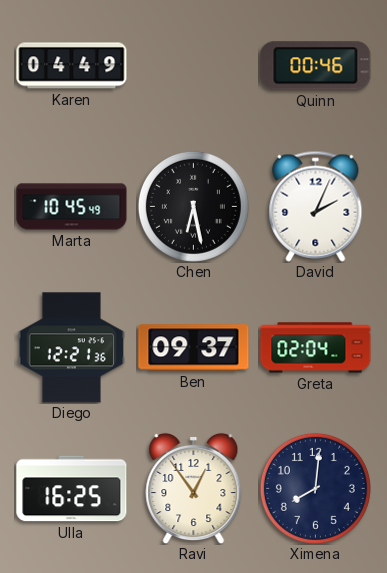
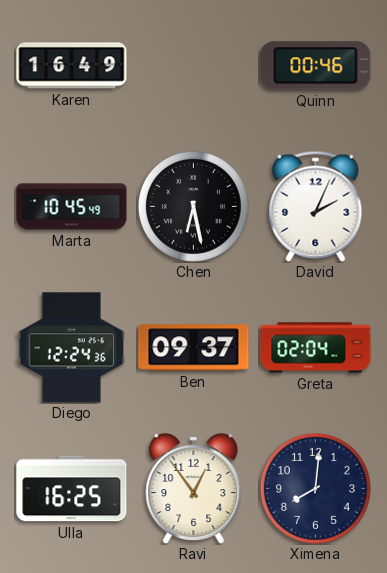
Karen: 04:49 -> 16:49 (72, 66)
Diego: 12:21 -> 12:24 (71, 348)
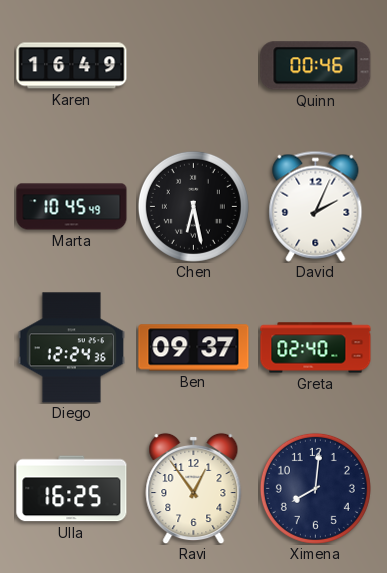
Greta: 02:04 -> 02:40 (316, 348)
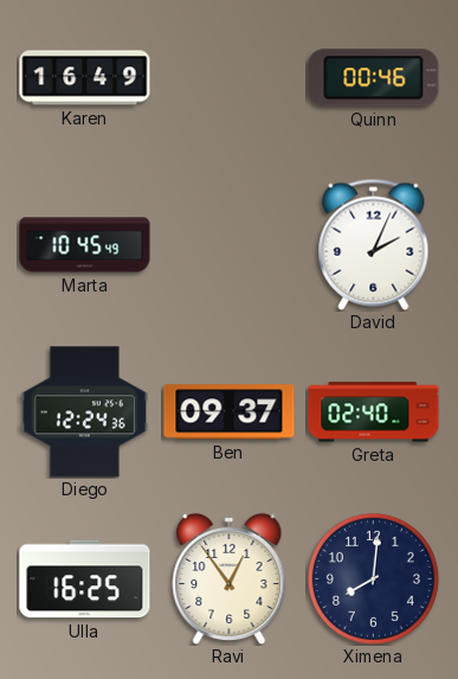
Chen: 6:28 -> none (193, 206)
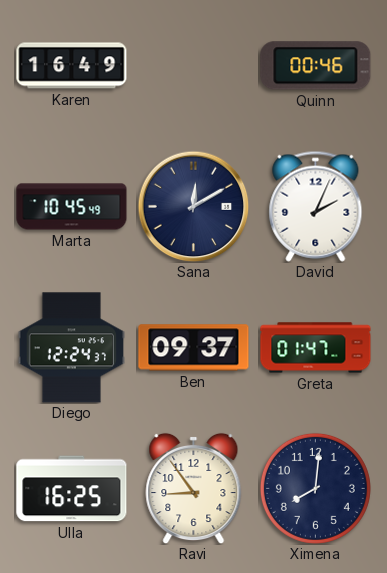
Sana: none -> 12:10 (193, 206)
Diego: 12:24:36 -> 12:24:37 (71, 348)
Greta: 02:40 -> 01:47 (316, 348)
Ravi: 12:54 -> 8:54 (194, 488)
